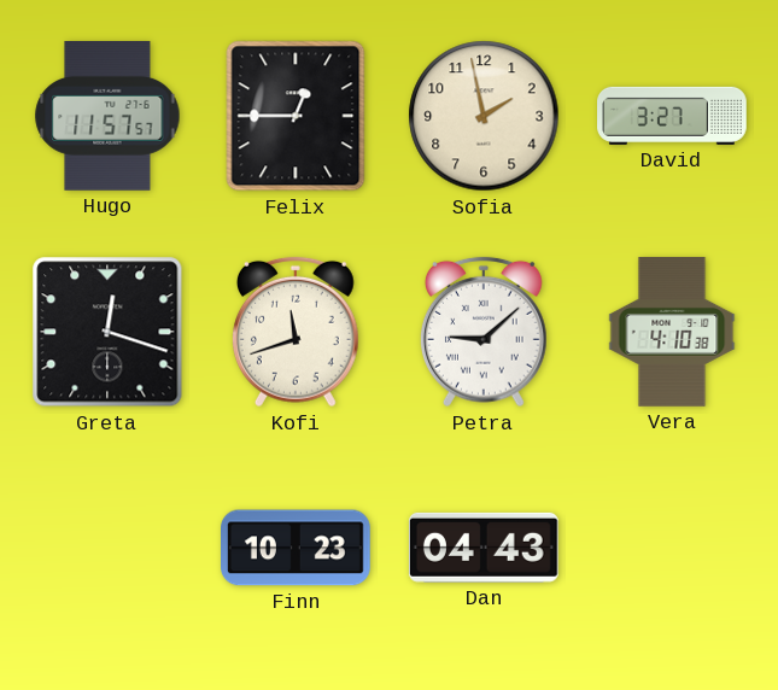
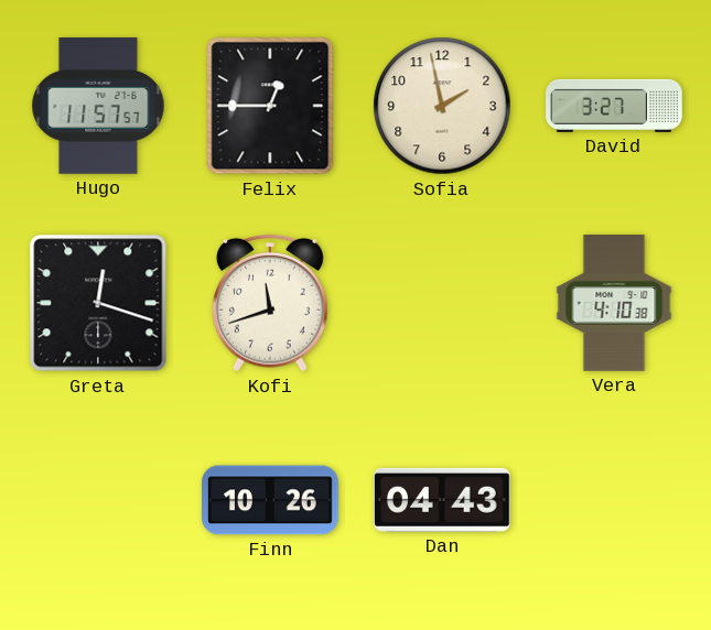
Petra: 9:08 -> none (484, 332)
Finn: 10:23 -> 10:26 (271, 500)
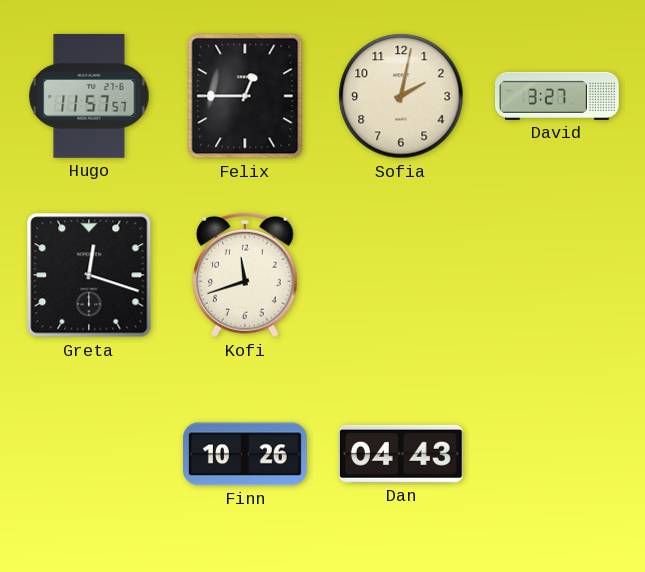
Sofia: 1:58 -> 2:02 (401, 96)
Vera: 4:10 -> none (614, 303)
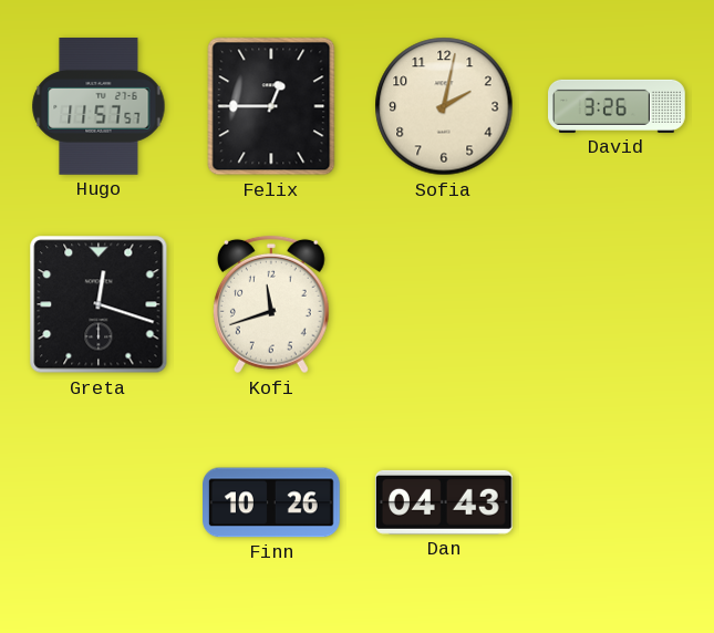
David: 3:27 -> 3:26 (618, 106)
